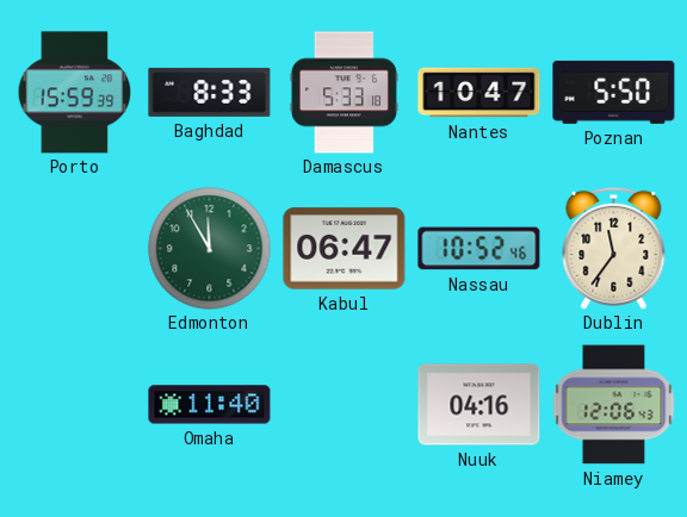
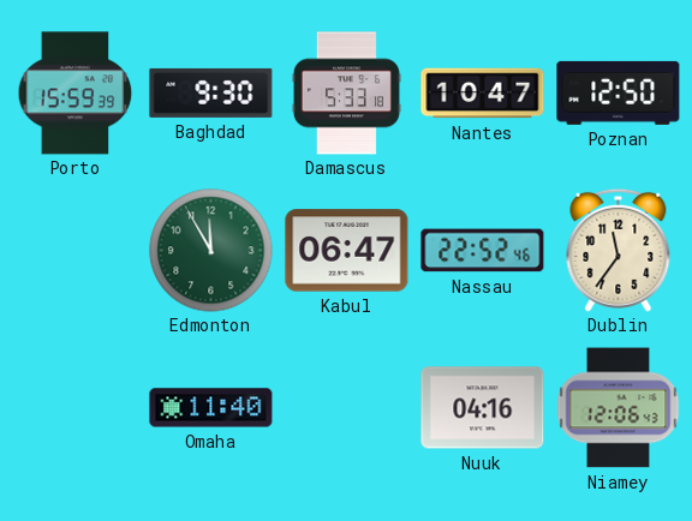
Baghdad: 8:33 -> 9:30 (211, 92)
Poznan: 5:50 -> 12:50 (619, 92)
Nassau: 10:52 -> 22:52 (483, 251)
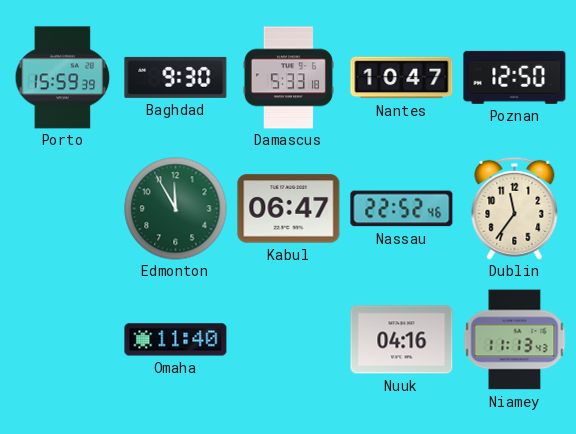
Niamey: 12:06 -> 11:13 (515, 340)
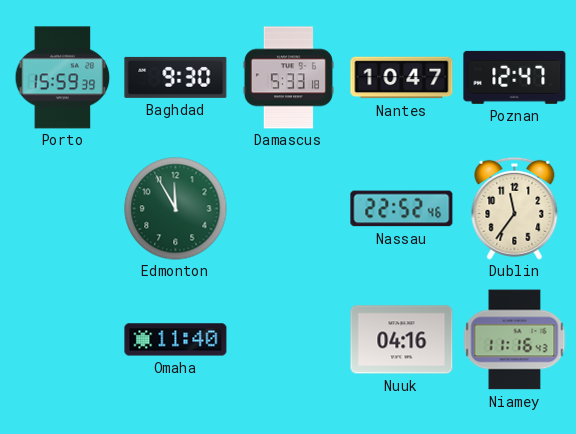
Poznan: 12:50 -> 12:47 (515, 77)
Kabul: 06:47 -> none (289, 209)
Niamey: 11:13 -> 11:16 (515, 340)
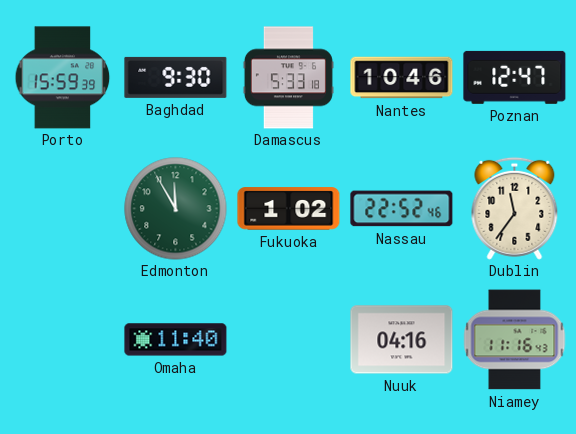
Nantes: 10:47 -> 10:46 (402, 78)
Fukuoka: none -> 1:02 (289, 209)
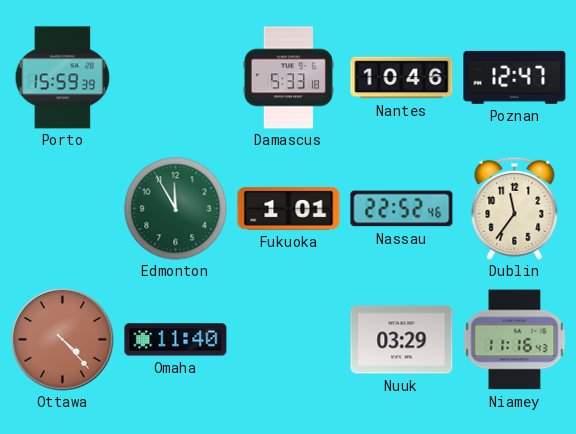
Baghdad: 9:30 -> none (176, 77)
Fukuoka: 1:02 -> 1:01 (289, 209)
Ottawa: none -> 4:23 (63, 340)
Nuuk: 04:16 -> 03:29 (402, 340)
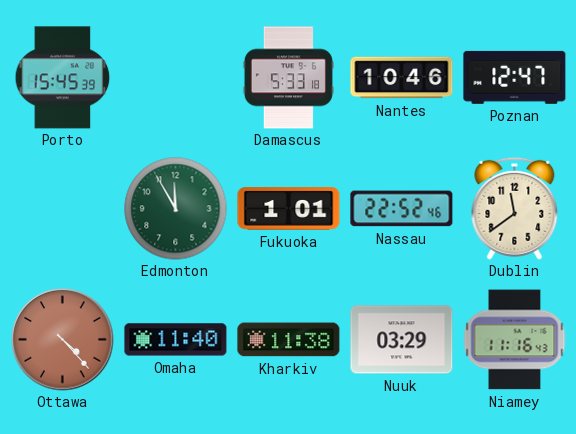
Porto: 15:59 -> 15:45 (63, 78)
Dublin: 11:36 -> 11:39 (515, 208)
Kharkiv: none -> 11:38 (289, 340)
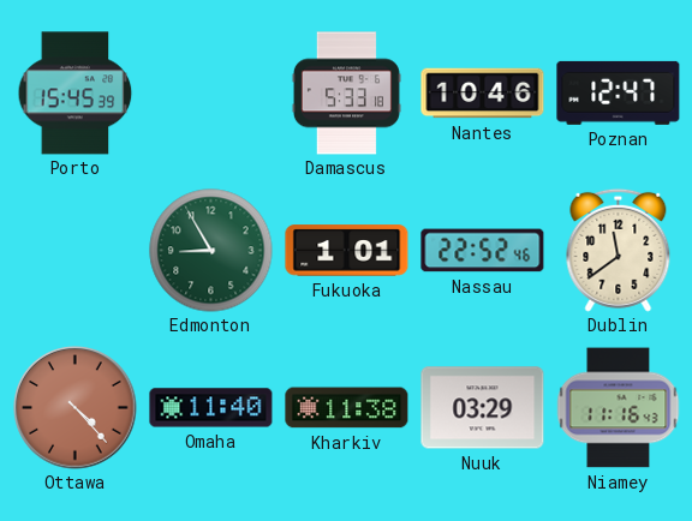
Edmonton: 11:55 -> 8:55 (211, 251)
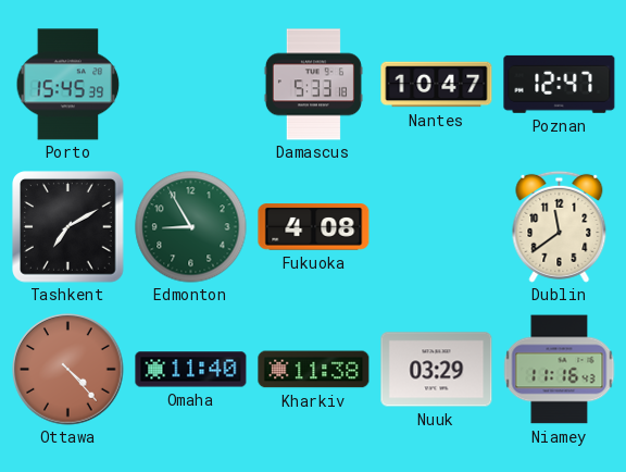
Nantes: 10:46 -> 10:47 (437, 85)
Tashkent: none -> 7:10 (68, 227)
Fukuoka: 1:01 -> 4:08 (314, 227)
Nassau: 22:52 -> none (483, 251)
